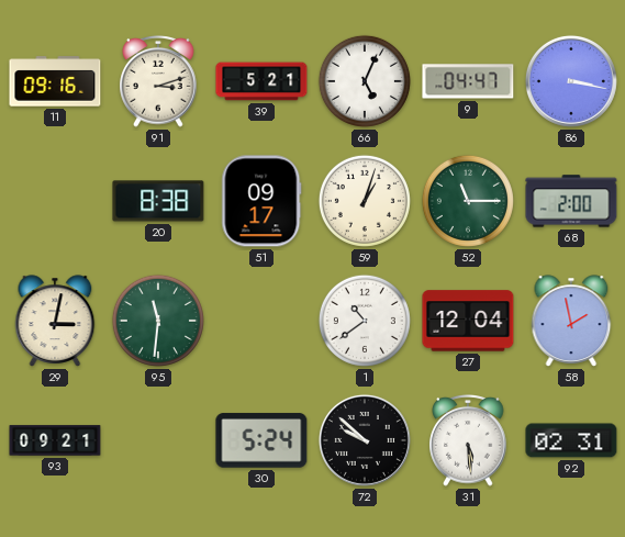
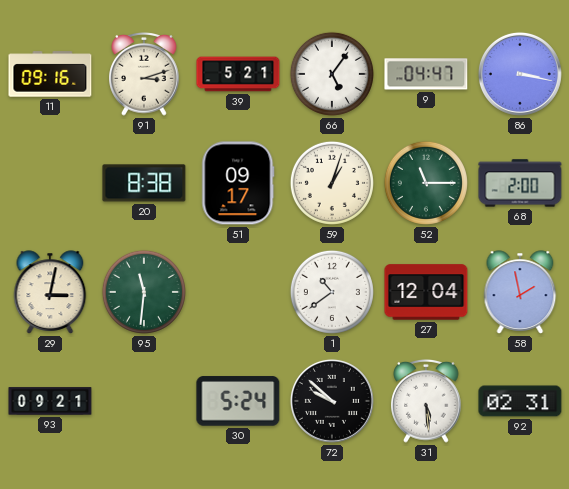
66: 5:04 -> 5:06 (332, 74)
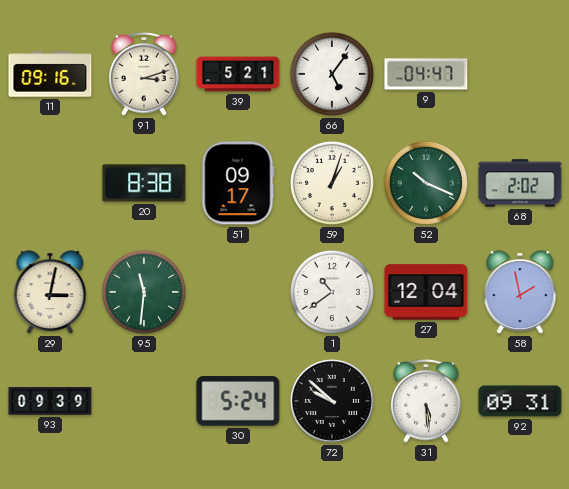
86: 3:17 -> none (520, 74)
52: 11:15 -> 10:19 (426, 183)
68: 2:00 -> 2:02 (520, 183)
93: 09:21 -> 09:39 (50, 401)
92: 02:31 -> 09:31 (520, 401)
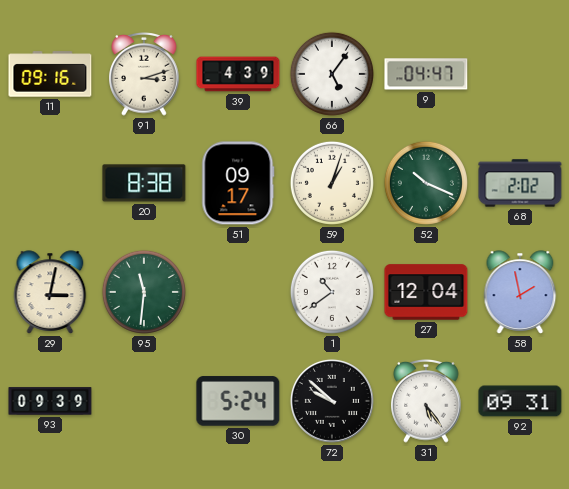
39: 5:21 -> 4:39 (238, 74)
31: 5:29 -> 5:24 (426, 402)
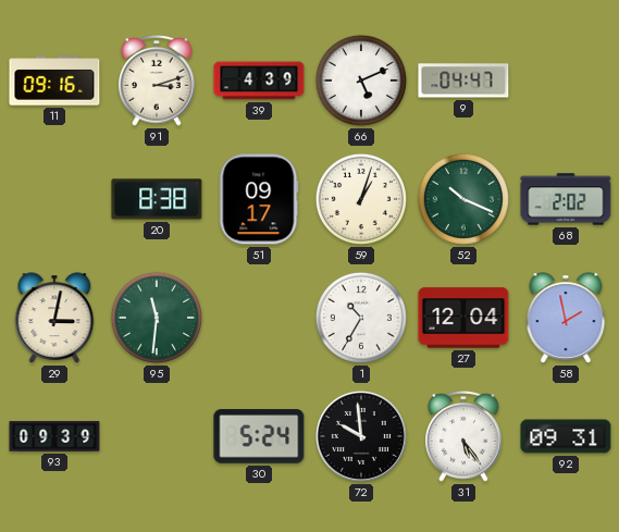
66: 5:06 -> 5:11 (361, 81)
1: 10:39 -> 10:35 (361, 318)
72: 9:52 -> 9:59 (361, 436)
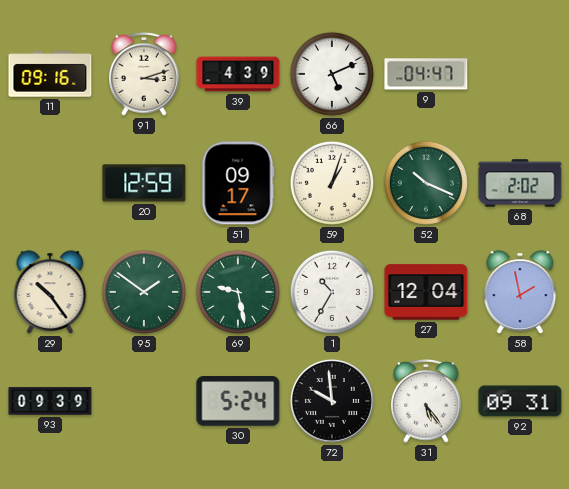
20: 8:38 -> 12:59 (144, 183)
29: 3:02 -> 10:24 (50, 292)
95: 11:31 -> 1:51 (144, 292)
69: none -> 9:28 (238, 292)
